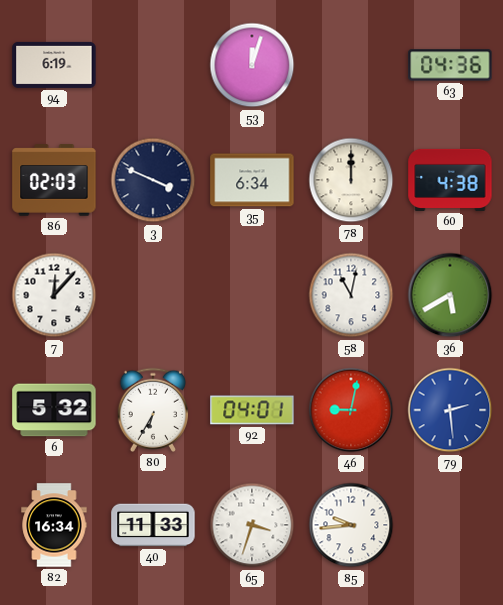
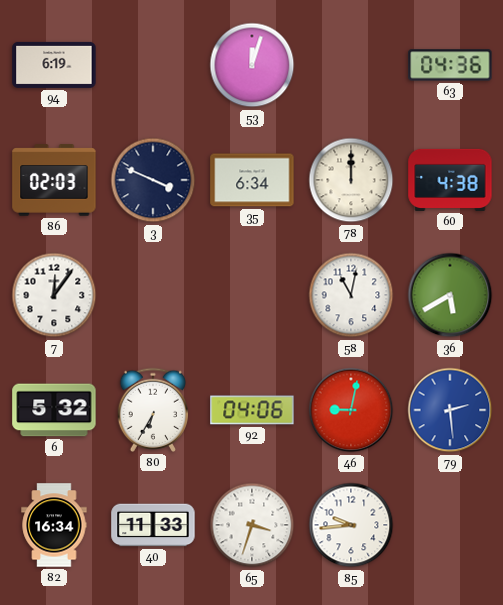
7: 12:07 -> 12:06 (54, 295)
92: 04:01 -> 04:06 (252, 410)
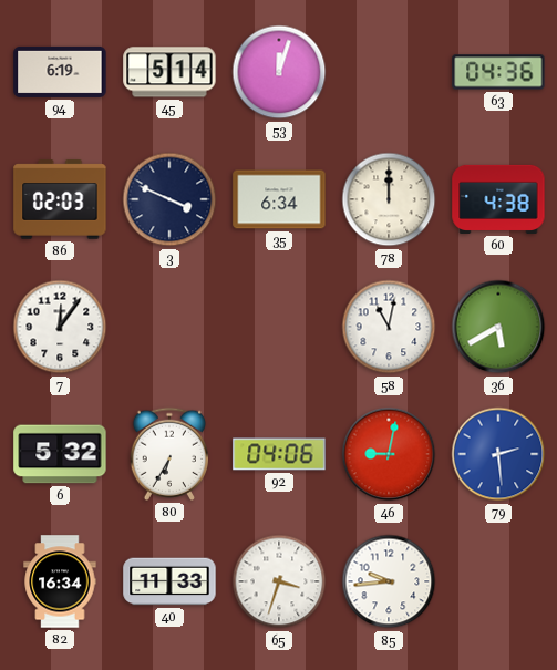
45: none -> 5:14 (169, 72)
